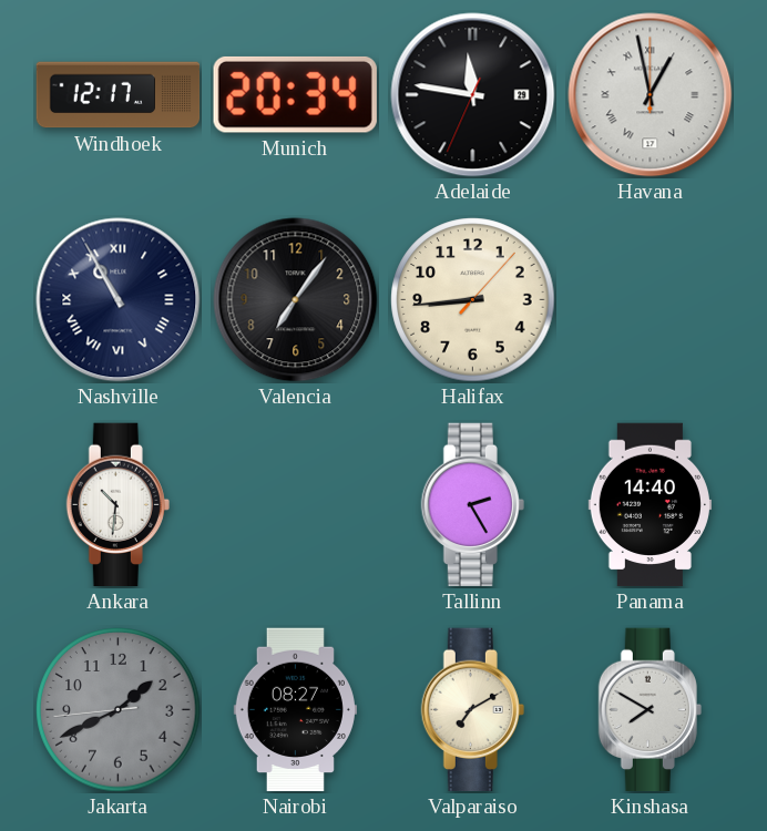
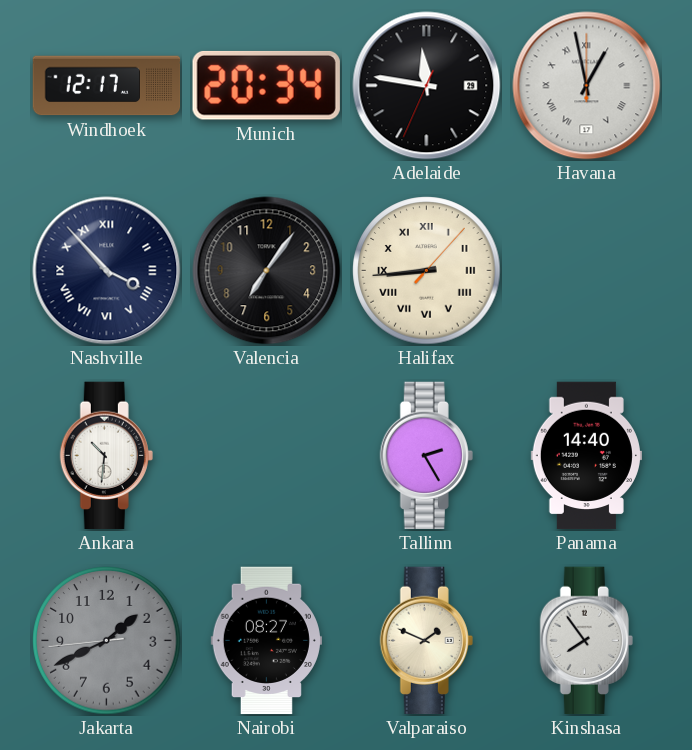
Nashville: 10:55 -> 3:53 (107, 271)
Halifax numerals: Arabic -> Roman (427, 271)
Valparaiso: 7:10 -> 1:49 (426, 641)
Kinshasa: 7:50 -> 7:54 (586, 641)
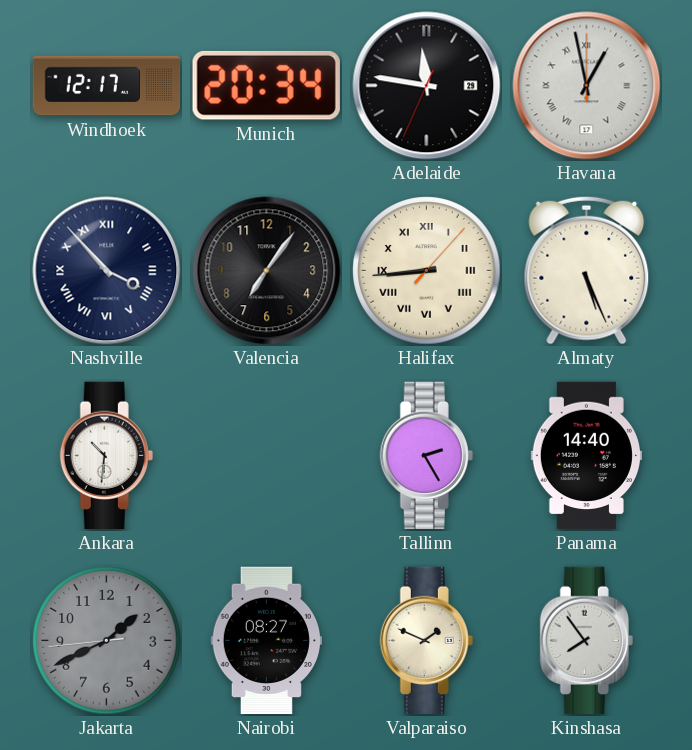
Almaty: none -> 5:26 (587, 270)
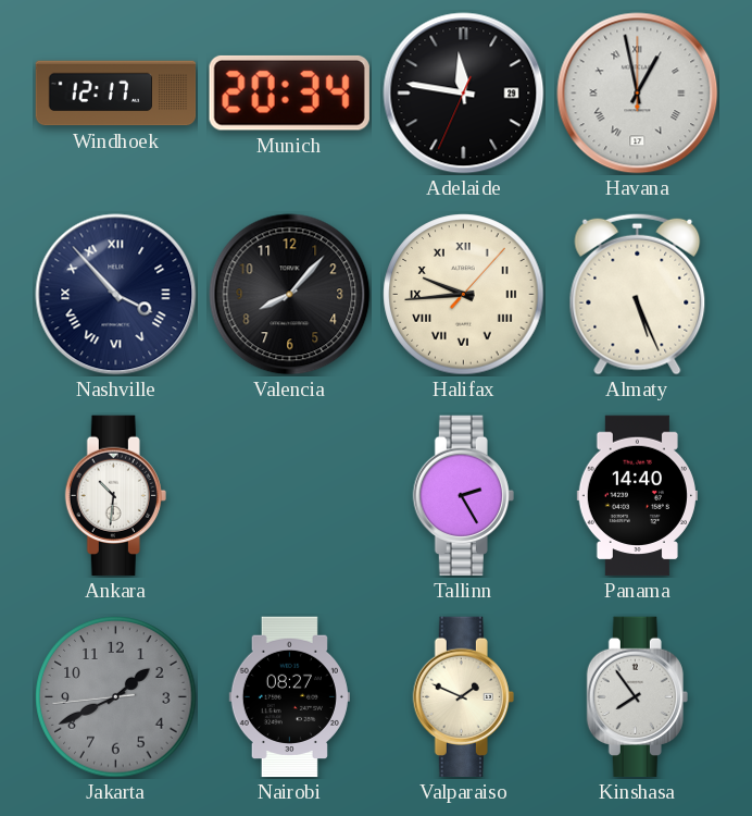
Valencia: 7:06 -> 8:07 (290, 295)
Halifax: 8:44 -> 9:44 (464, 295)
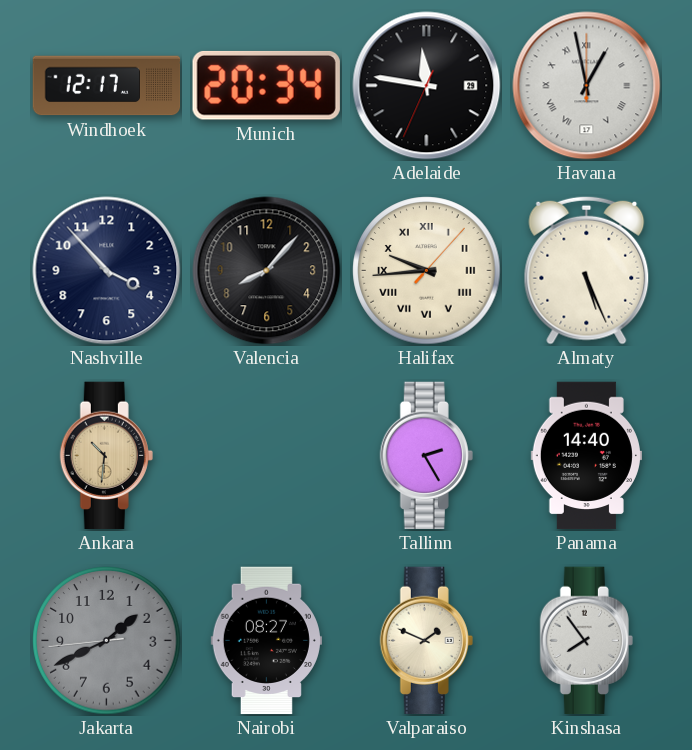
Nashville numerals: Roman -> Arabic (107, 271)
Ankara dial: white -> champagne (106, 456)
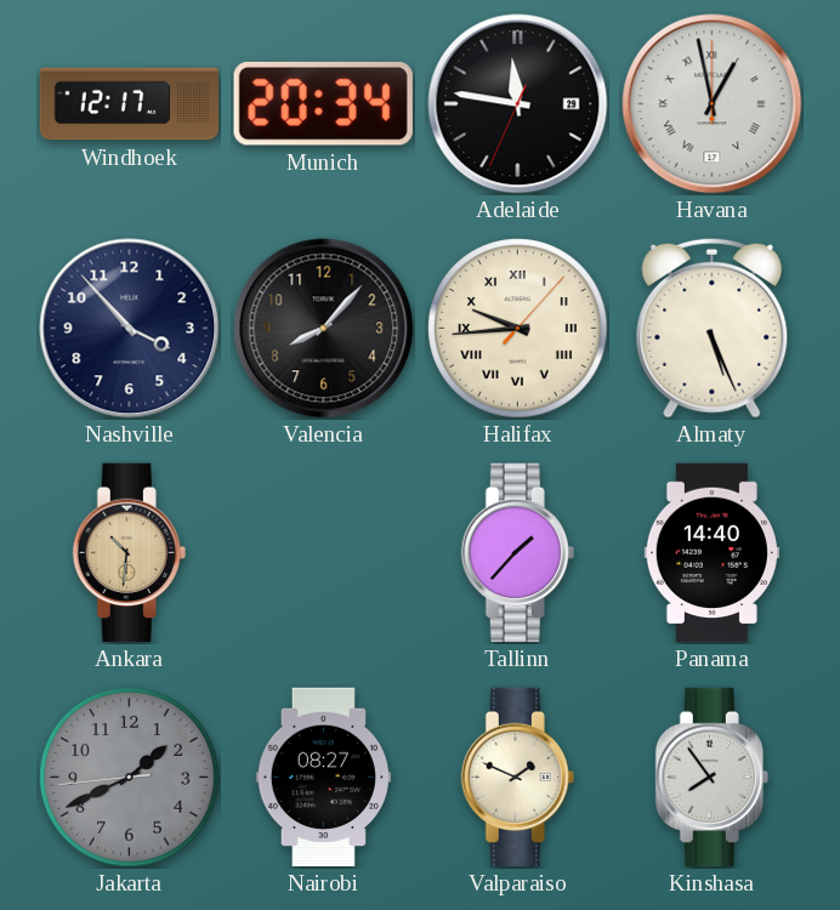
Tallinn: 2:25 -> 1:37 (517, 553)
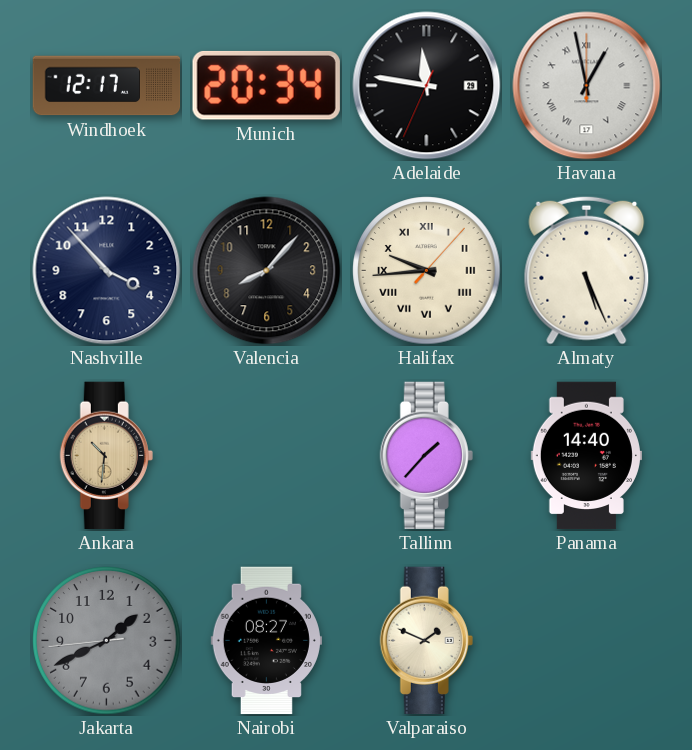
Kinshasa: 7:54 -> none (711, 778)
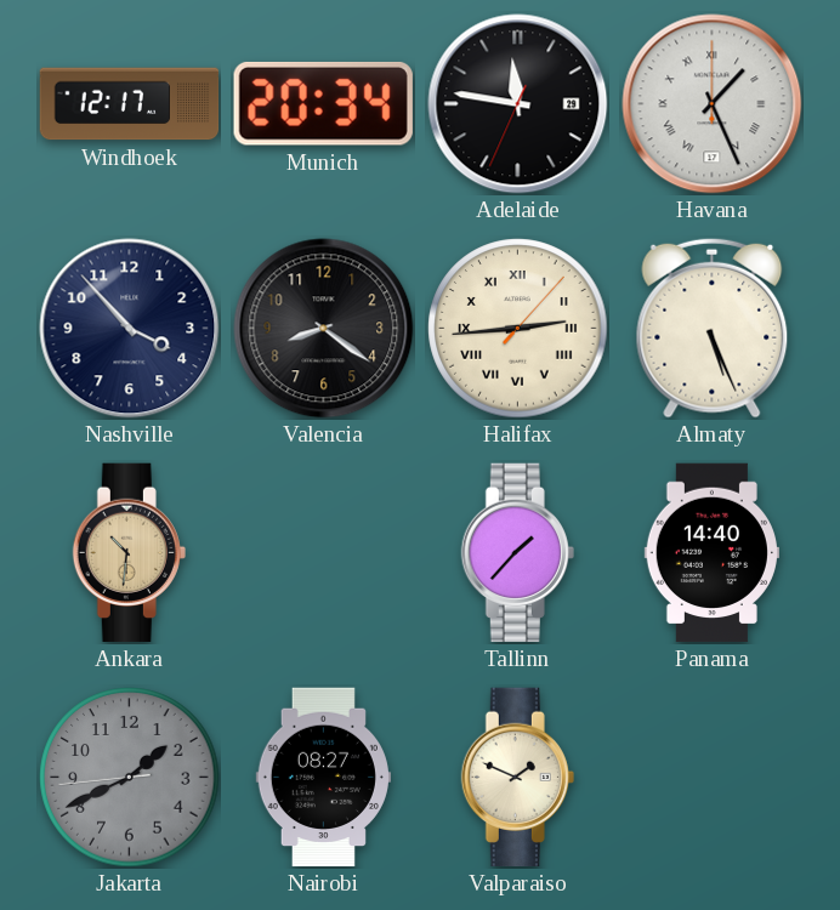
Havana: 12:58 -> 1:26 (713, 104)
Valencia: 8:07 -> 8:21 (324, 329)
Halifax: 9:44 -> 2:44 (518, 329)
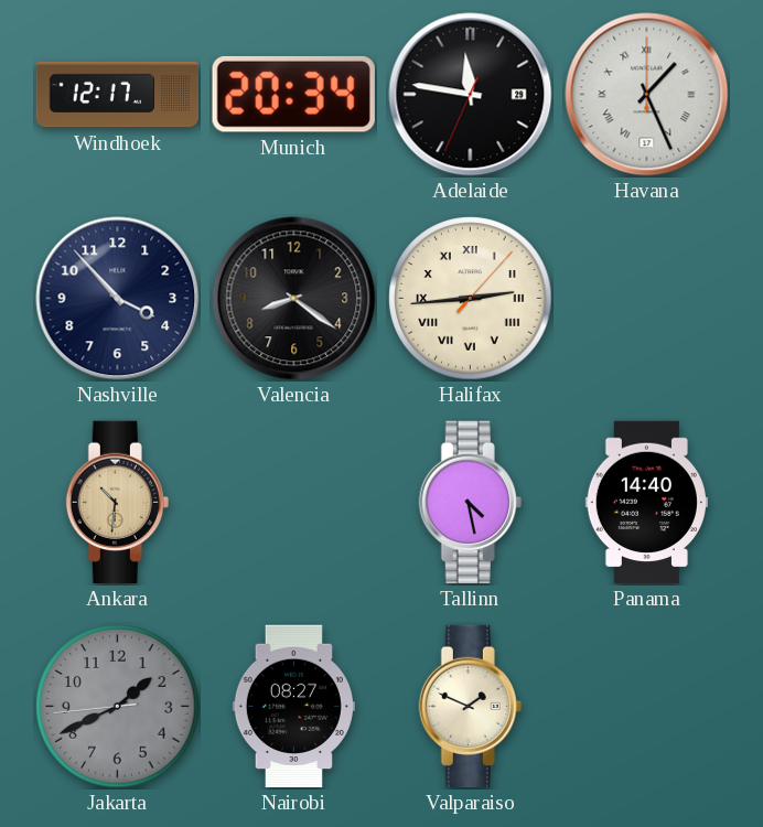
Almaty: 5:26 -> none (713, 328)
Tallinn: 1:37 -> 4:28 (470, 503)
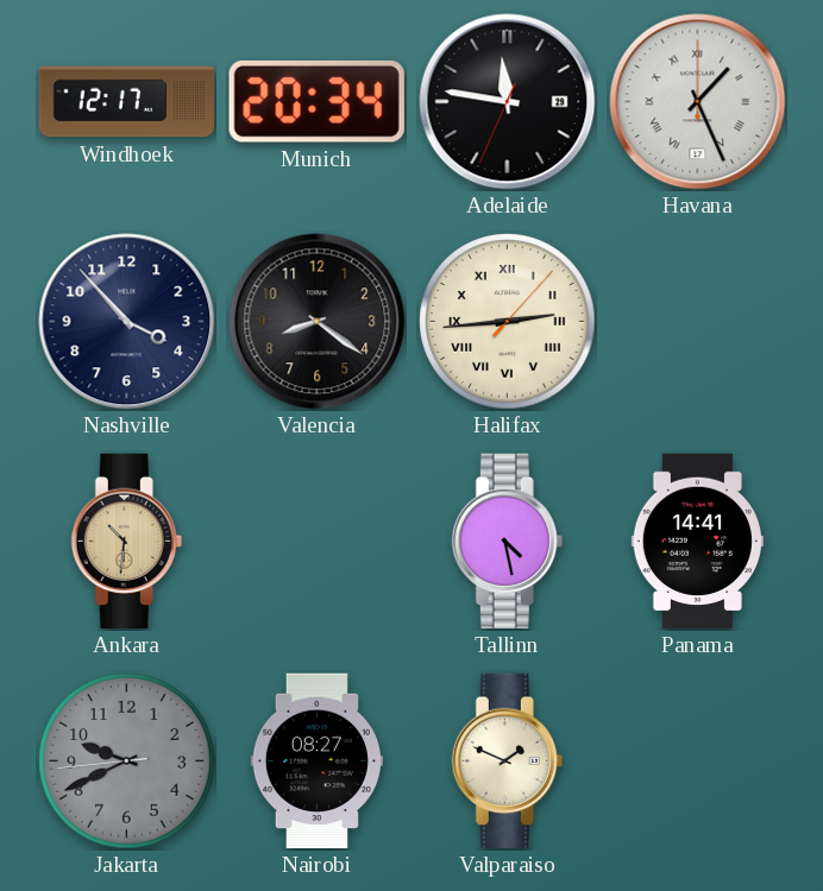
Panama: 14:40 -> 14:41 (697, 542)
Jakarta: 1:40 -> 9:40 (127, 762)
